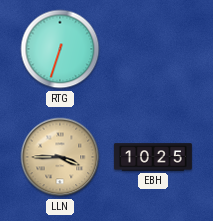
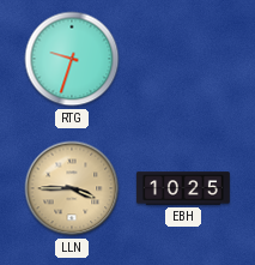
RTG: 6:33 -> 9:33 (72, 59)
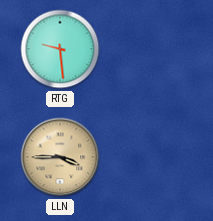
RTG: 9:33 -> 9:29 (60, 49)
EBH: 10:25 -> none (183, 188)
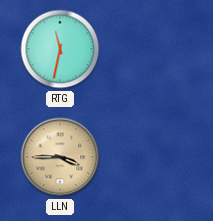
RTG: 9:29 -> 11:32 (60, 49)
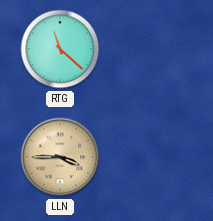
RTG: 11:32 -> 11:22 (60, 49)
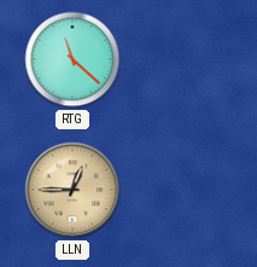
LLN: 3:45 -> 12:45 (72, 190)
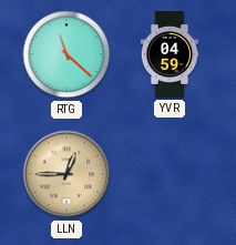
YVR: none -> 04:59 (170, 55)
